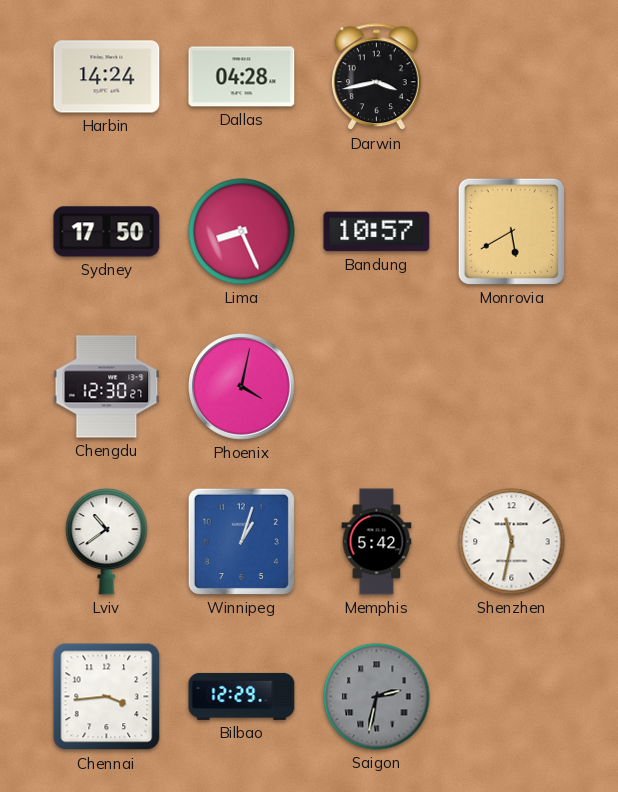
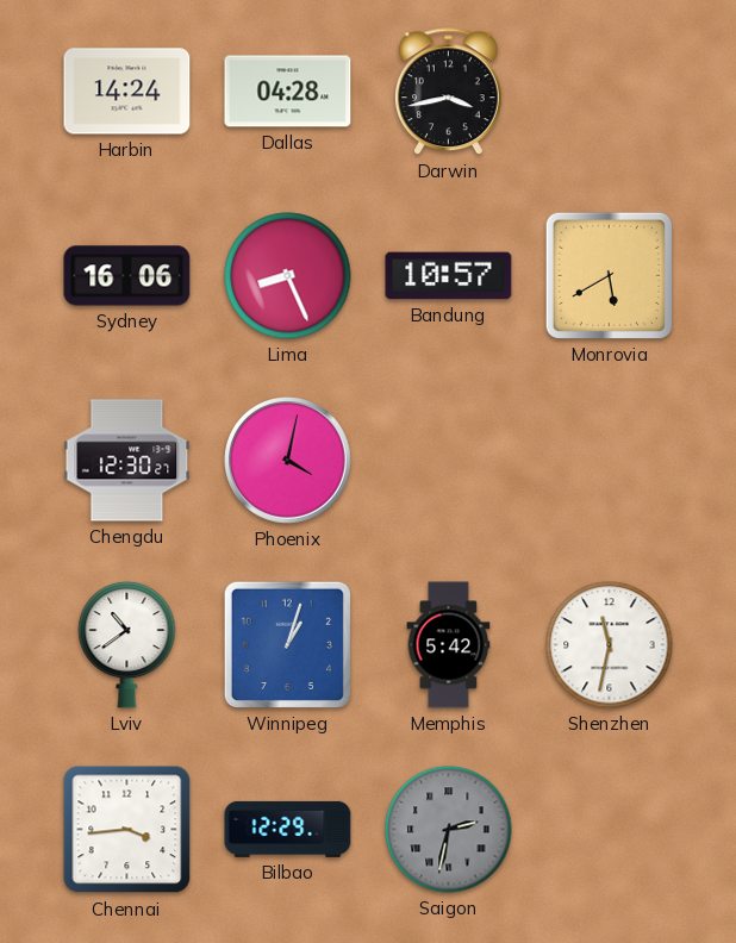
Sydney: 17:50 -> 16:06 (127, 276)
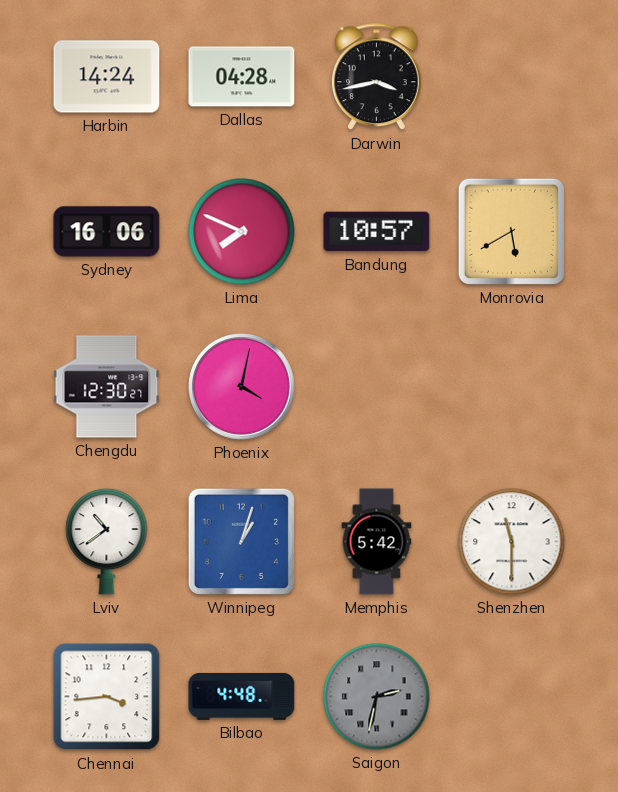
Lima: 8:26 -> 7:49 (242, 232)
Shenzhen: 11:32 -> 11:30 (512, 542)
Bilbao: 12:29 -> 4:48 (242, 696)
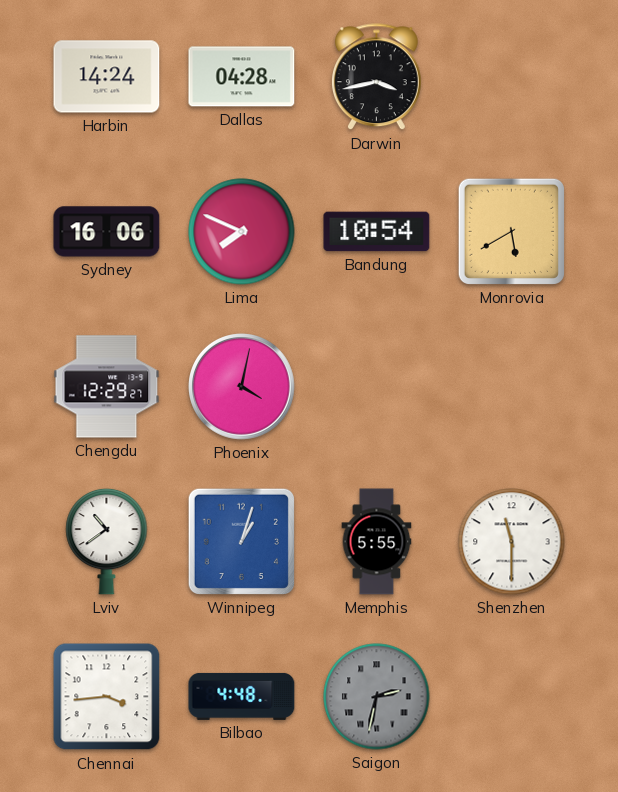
Bandung: 10:57 -> 10:54 (377, 232)
Chengdu: 12:30 -> 12:29 (107, 387)
Memphis: 5:42 -> 5:55 (377, 542)
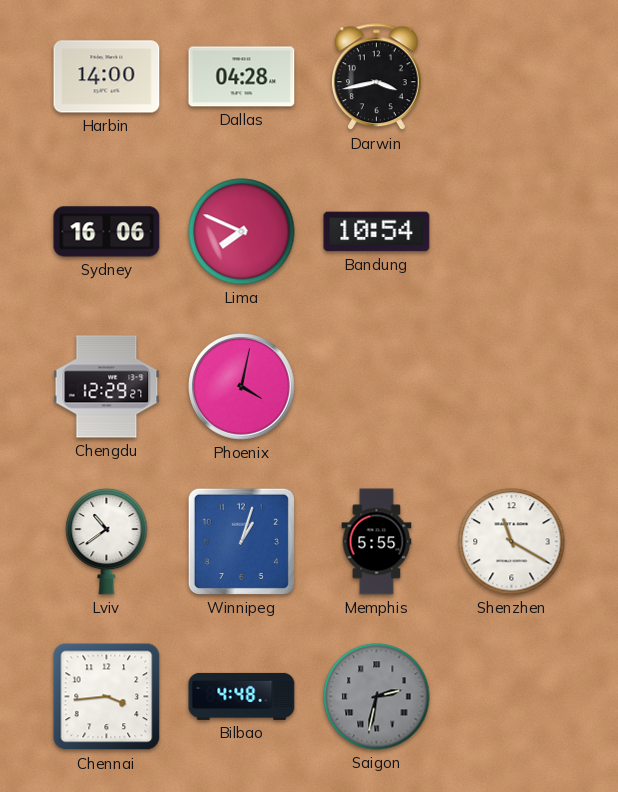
Harbin: 14:24 -> 14:00 (107, 77)
Monrovia: 5:40 -> none (511, 231)
Shenzhen: 11:30 -> 11:20 (512, 542)
